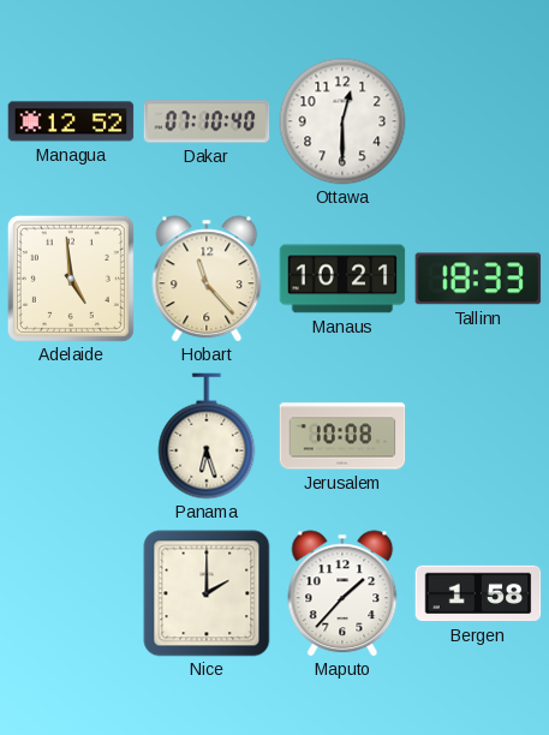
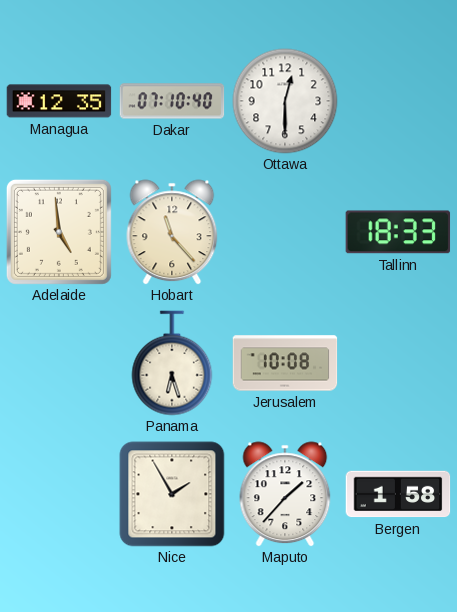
Managua: 12:52 -> 12:35 (59, 101)
Manaus: 10:21 -> none (342, 279)
Nice: 2:00 -> 1:55 (172, 494)
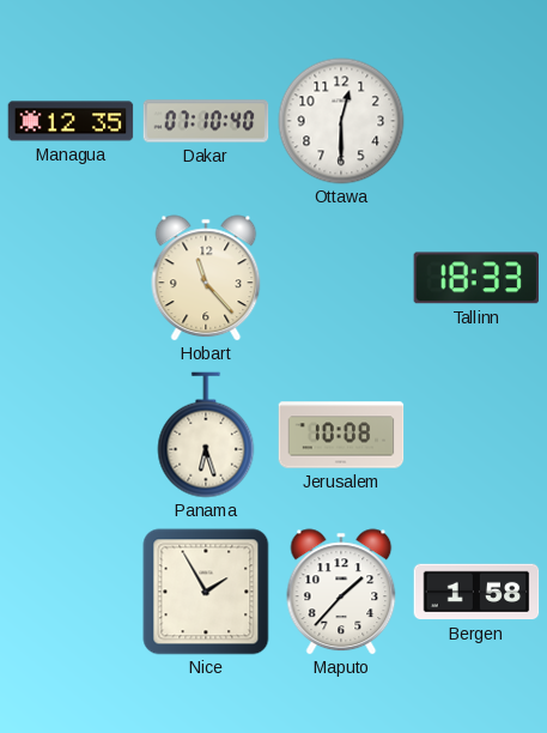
Adelaide: 4:59 -> none (59, 232)
